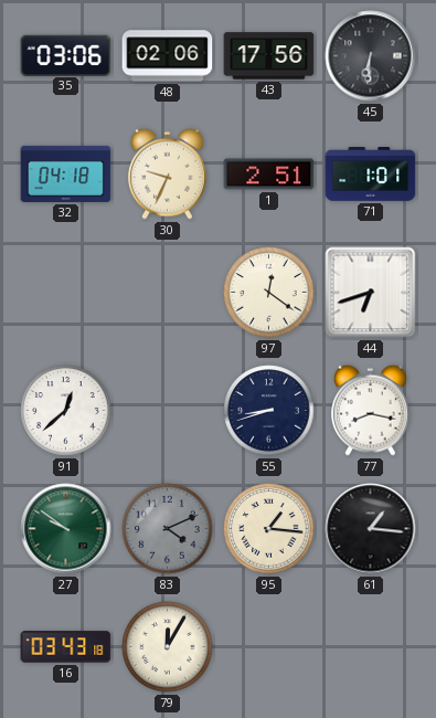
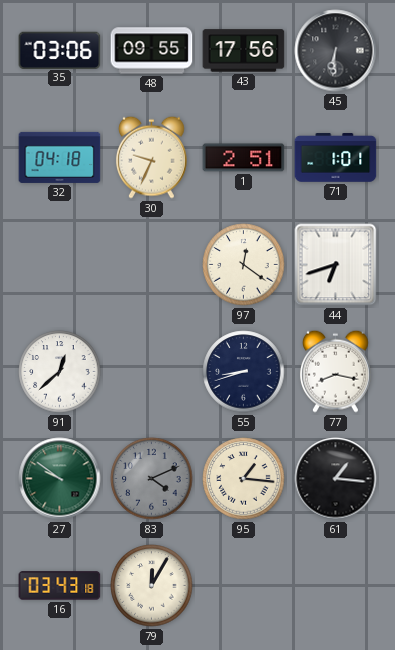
48: 02:06 -> 09:55 (152, 51)
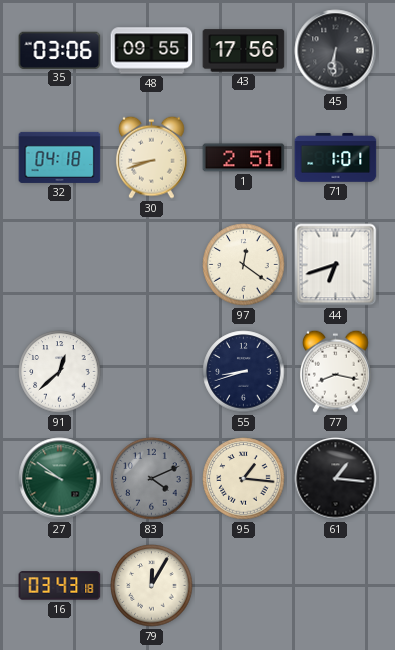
30: 9:34 -> 8:42 (151, 157)
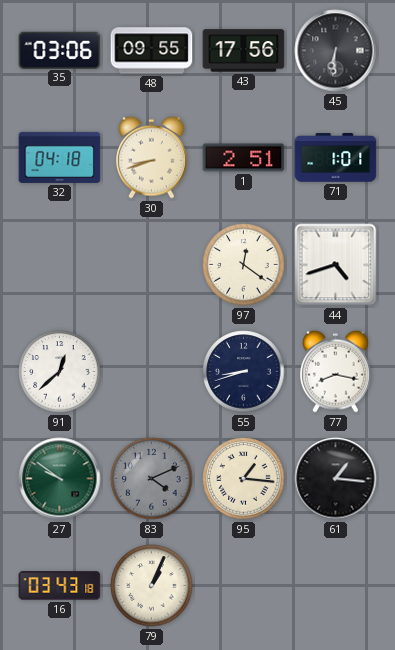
44: 6:42 -> 4:42 (336, 265)
79: 12:05 -> 1:04 (152, 586)
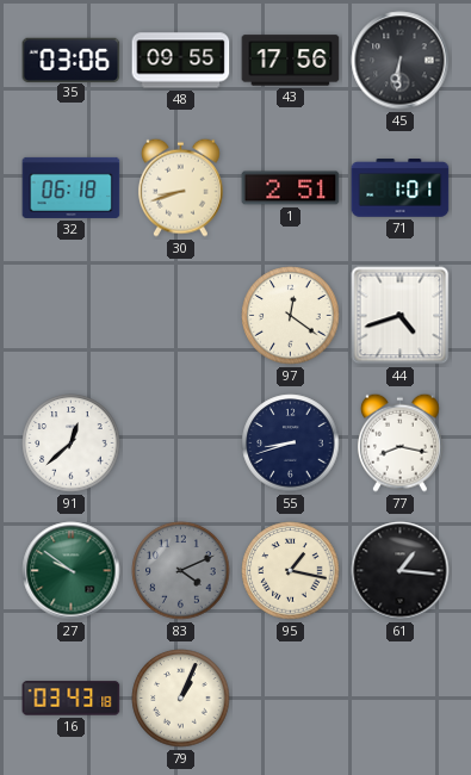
32: 04:18 -> 06:18 (72, 187)
95: 1:16 -> 1:17 (291, 571)
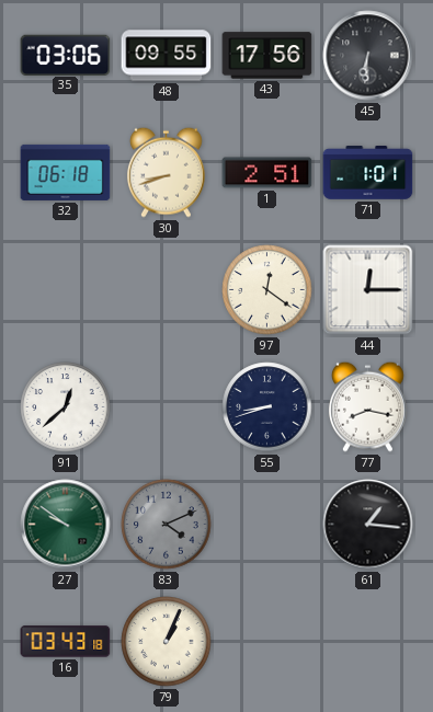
44: 4:42 -> 12:15 (368, 290)
95: 1:17 -> none (291, 571)
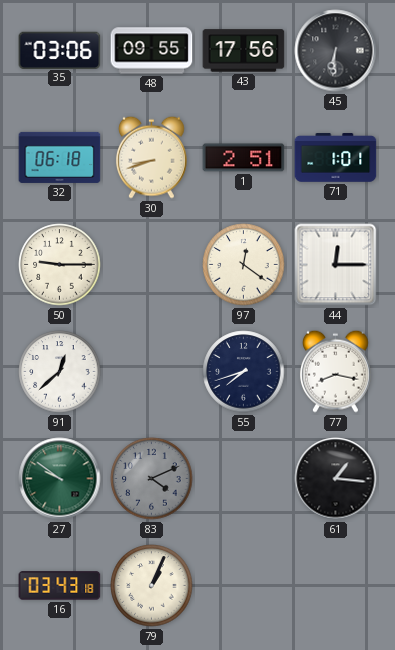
50: none -> 9:15 (60, 265)
55: 8:42 -> 7:42 (244, 372)
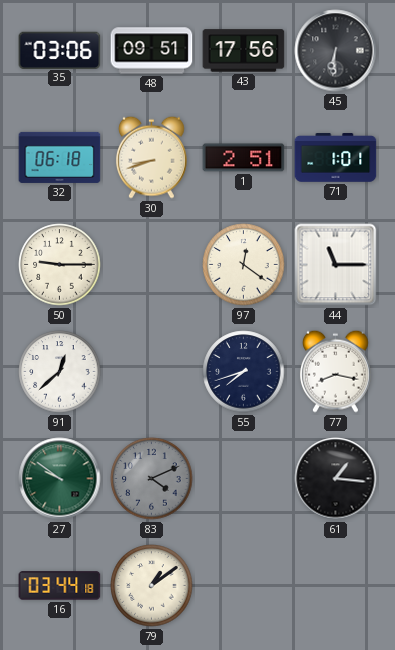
48: 09:55 -> 09:51 (152, 51)
44: 12:15 -> 11:15 (336, 265)
16: 03:43 -> 03:44 (60, 586)
79: 1:04 -> 1:09 (152, 586)
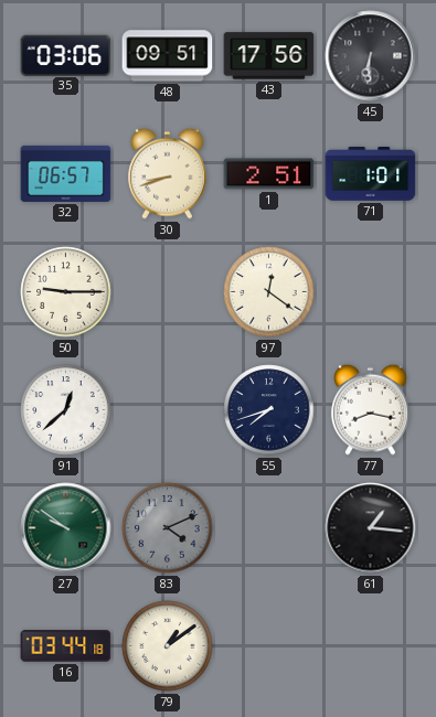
32: 06:18 -> 06:57 (66, 173)
44: 11:15 -> none (336, 265)
